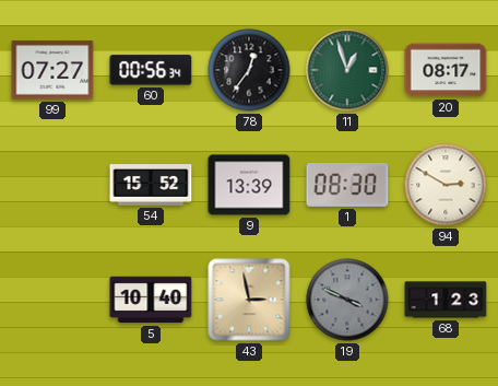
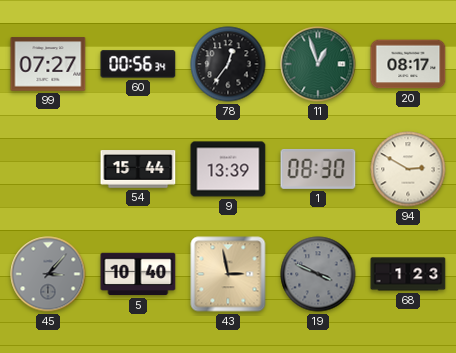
54: 15:52 -> 15:44 (138, 169)
45: none -> 3:07 (48, 274)
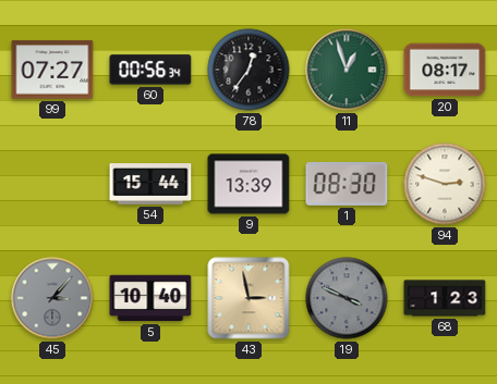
94: 2:50 -> 2:48 (445, 184)
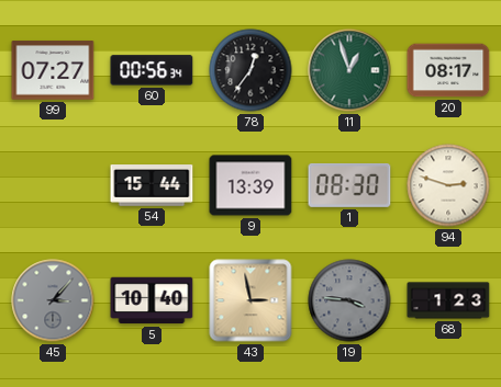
19: 3:49 -> 3:46 (349, 300)
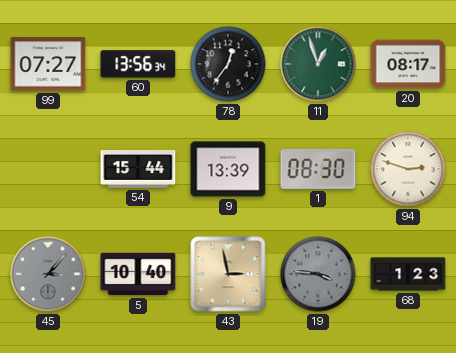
60: 00:56 -> 13:56 (138, 64)
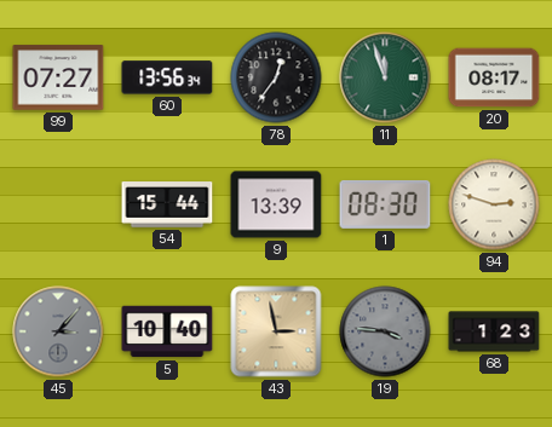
11: 12:57 -> 11:57 (385, 77)
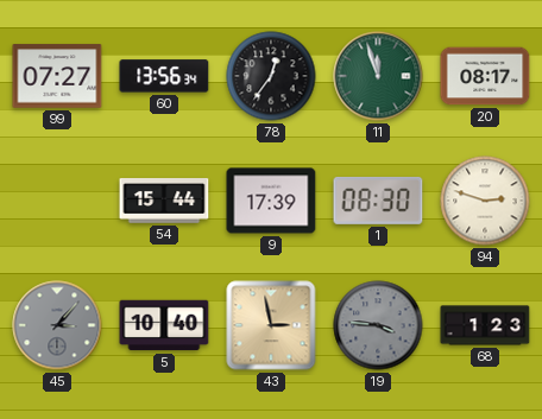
9: 13:39 -> 17:39 (271, 201)
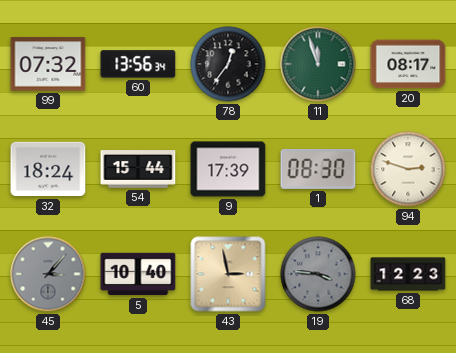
99: 07:27 -> 07:32 (48, 64)
32: none -> 18:24 (48, 169)
68: 1:23 -> 12:23 (408, 274)
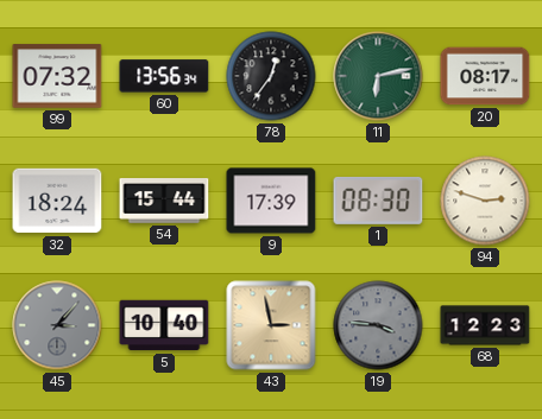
11: 11:57 -> 6:13 (378, 76)
